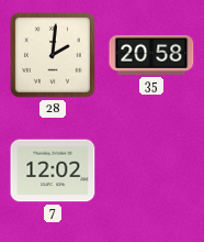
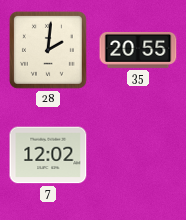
35: 20:58 -> 20:55 (138, 50)
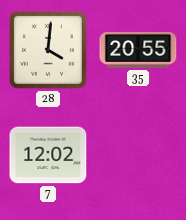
28: 2:01 -> 4:01 (48, 50)
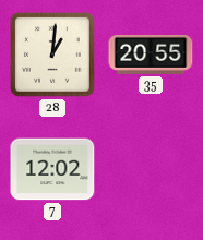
28: 4:01 -> 1:01 (52, 55)
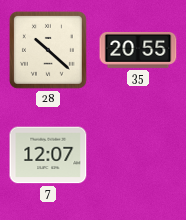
28: 1:01 -> 10:22 (48, 50)
7: 12:02 -> 12:07 (48, 155)
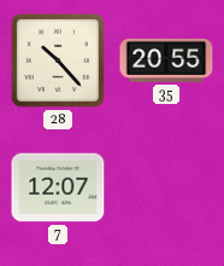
28: 10:22 -> 10:23 (58, 60)
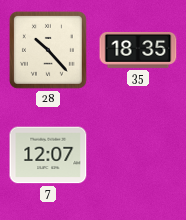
35: 20:55 -> 18:35 (138, 50)
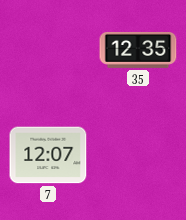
28: 10:23 -> none (48, 50)
35: 18:35 -> 12:35 (138, 50)
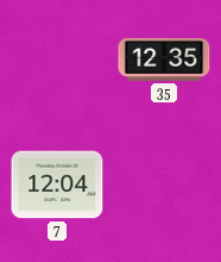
7: 12:07 -> 12:04 (57, 185)
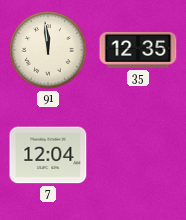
91: none -> 11:59 (48, 50)
